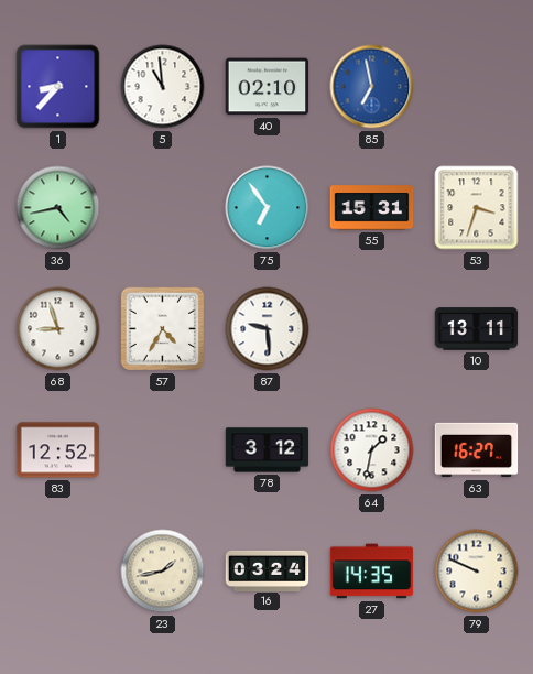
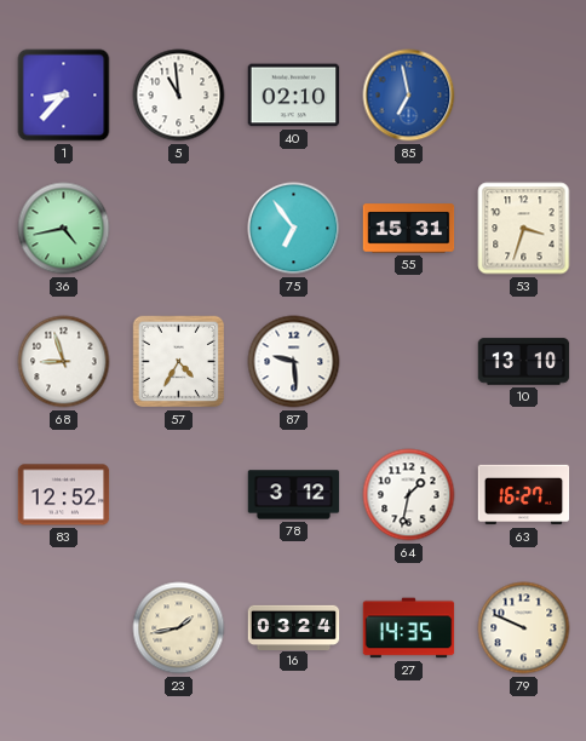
10: 13:11 -> 13:10 (524, 362)
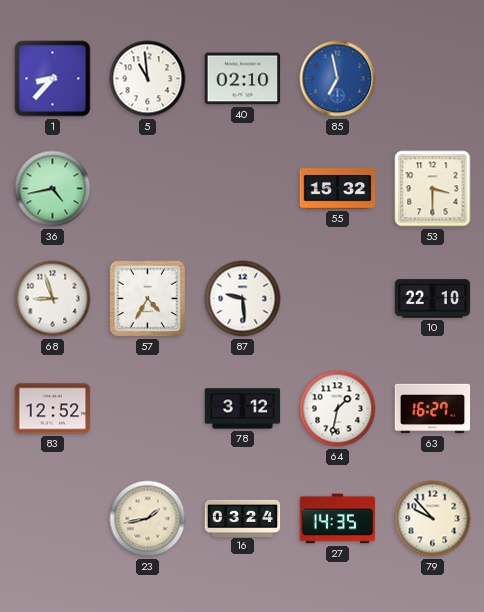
75: 6:54 -> none (294, 229)
55: 15:31 -> 15:32 (338, 189)
53: 3:33 -> 3:30 (433, 189)
10: 13:10 -> 22:10 (433, 299)
79: 9:49 -> 9:53 (433, 519)
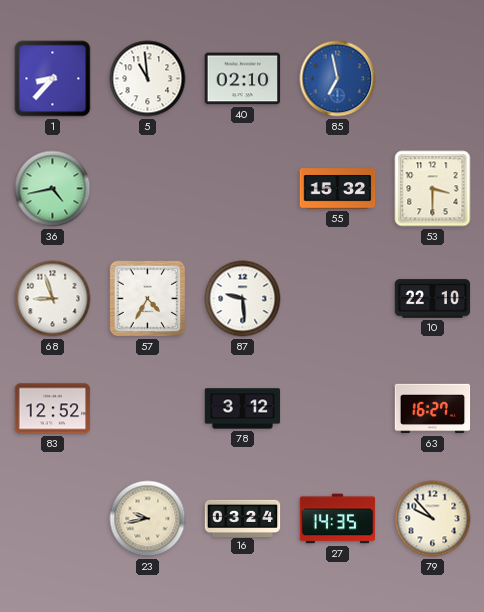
64: 1:32 -> none (338, 409)
23: 1:43 -> 9:43 (148, 519)
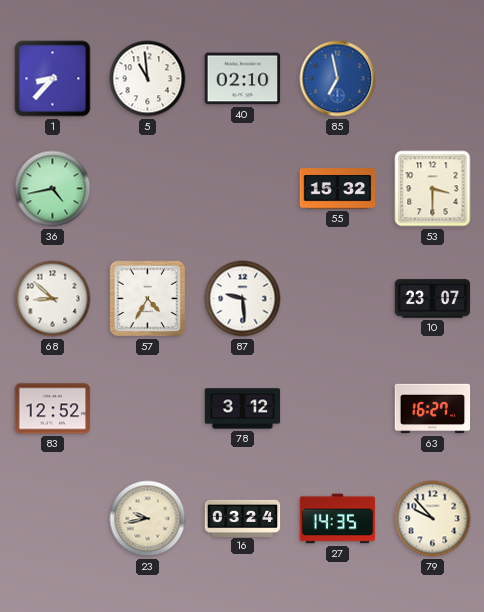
68: 8:57 -> 8:52 (53, 299)
10: 22:10 -> 23:07 (433, 299)
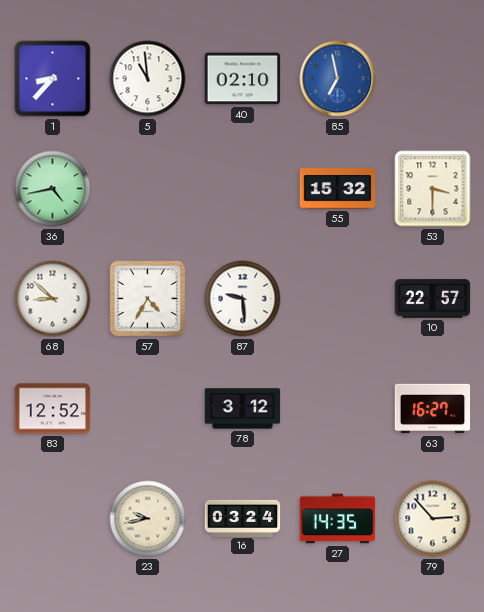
10: 23:07 -> 22:57 (433, 299)
79: 9:53 -> 2:53 (433, 519)
